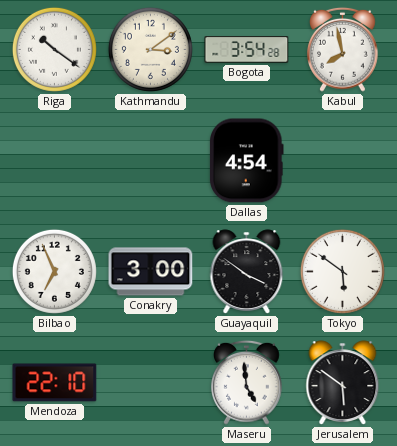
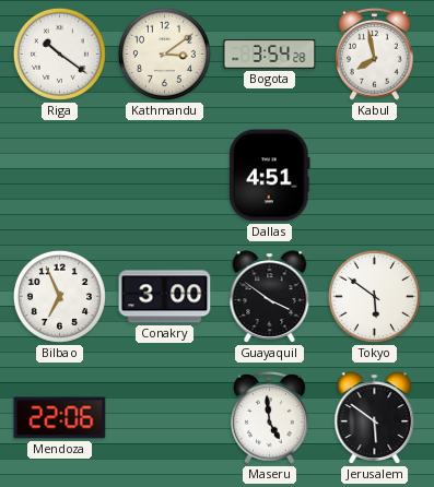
Dallas: 4:54 -> 4:51 (270, 176)
Mendoza: 22:10 -> 22:06 (60, 418)
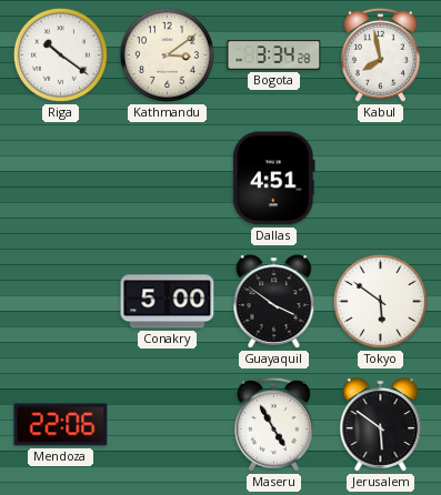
Bogota: 3:54 -> 3:34 (274, 55)
Bilbao: 6:56 -> none (59, 296)
Conakry: 3:00 -> 5:00 (168, 302)
Maseru: 4:59 -> 4:55 (274, 424)
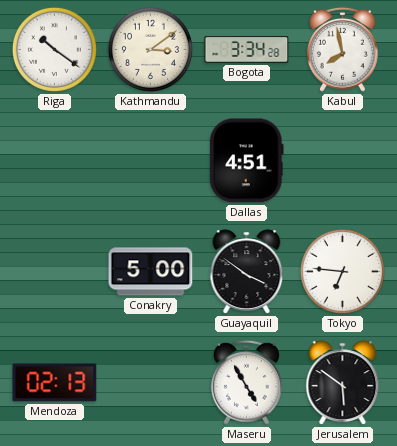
Tokyo: 5:51 -> 6:46 (342, 271)
Mendoza: 22:06 -> 02:13 (55, 383)
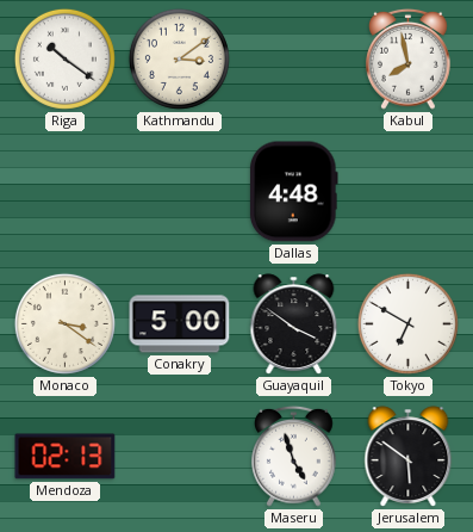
Bogota: 3:34 -> none (247, 50)
Dallas: 4:51 -> 4:48 (294, 192)
Monaco: none -> 3:21 (64, 323)
Tokyo: 6:46 -> 6:50 (407, 323)
Maseru: 4:55 -> 4:57 (294, 456)
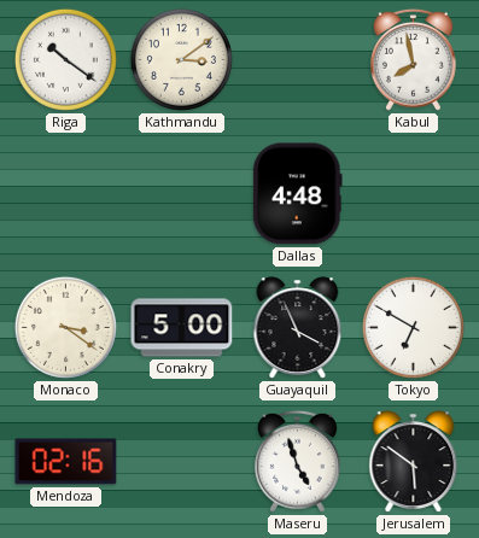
Guayaquil: 3:51 -> 3:56 (298, 328)
Mendoza: 02:13 -> 02:16 (66, 462)
